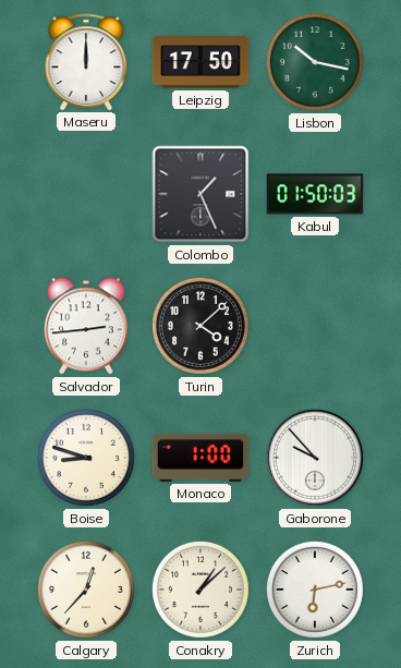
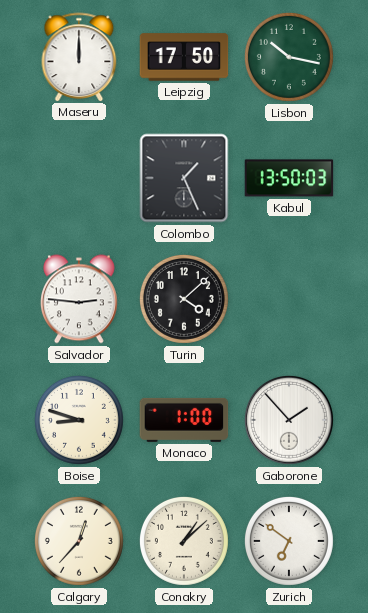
Kabul: 01:50 -> 13:50 (289, 178)
Salvador: 2:44 -> 2:46 (79, 299)
Gaborone: 9:53 -> 1:53 (289, 420)
Zurich: 6:13 -> 6:51 (289, 541)
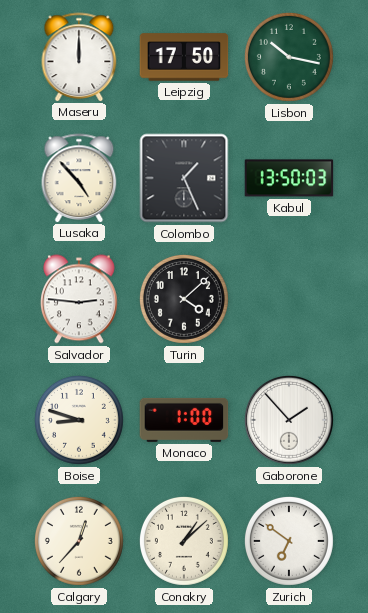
Lusaka: none -> 4:53 (79, 178)
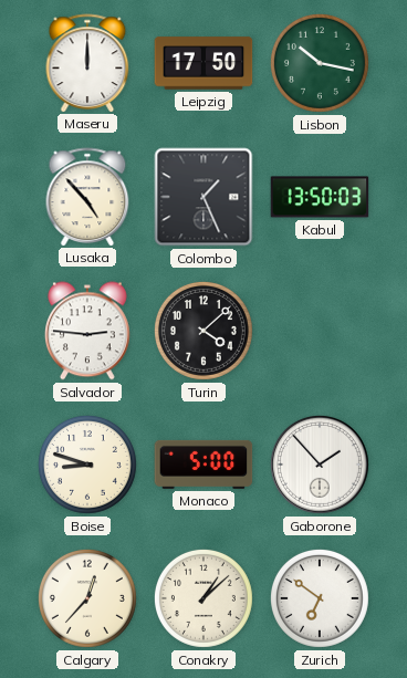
Monaco: 1:00 -> 5:00 (203, 465)
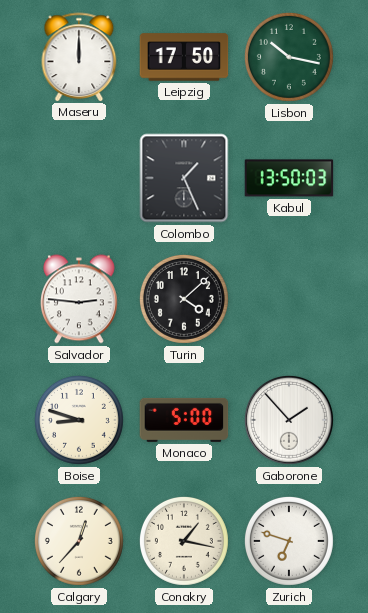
Lusaka: 4:53 -> none (87, 197)
Conakry: 1:08 -> 1:17 (184, 541)
Zurich: 6:51 -> 6:48 (289, 541)
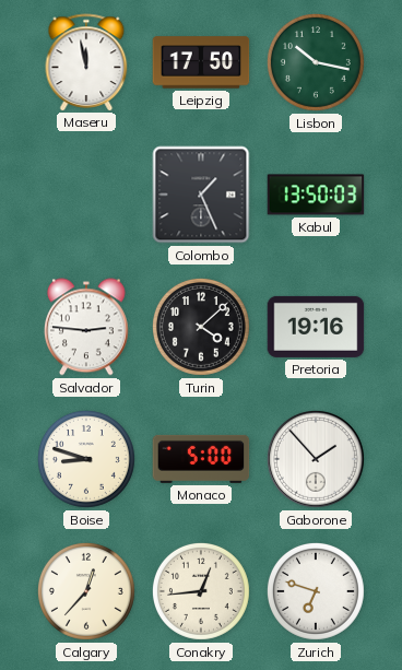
Maseru: 12:00 -> 11:58 (86, 62)
Pretoria: none -> 19:16 (316, 327)
Conakry: 1:17 -> 12:44 (201, 591)
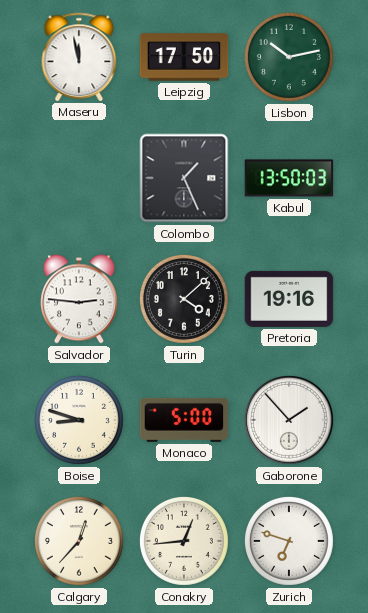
Lisbon: 10:17 -> 10:13 (289, 57)
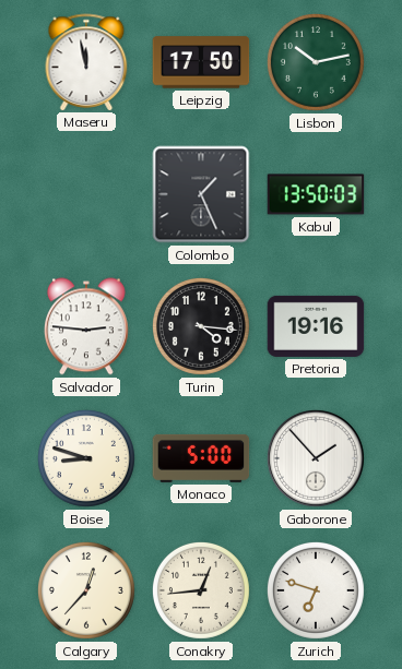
Turin: 4:08 -> 4:16 (201, 326)
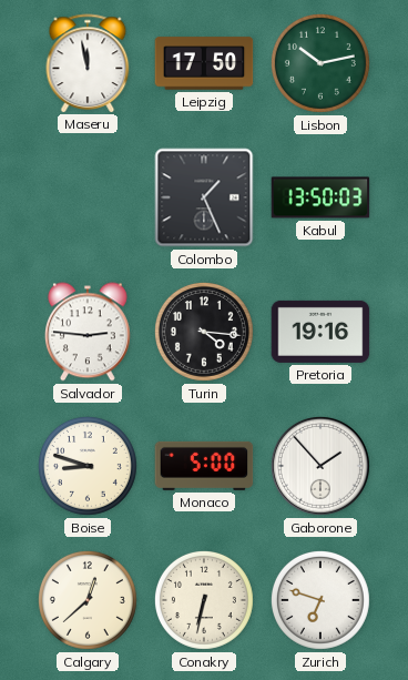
Calgary: 12:37 -> 12:38 (88, 600)
Conakry: 12:44 -> 6:32 (204, 600)
